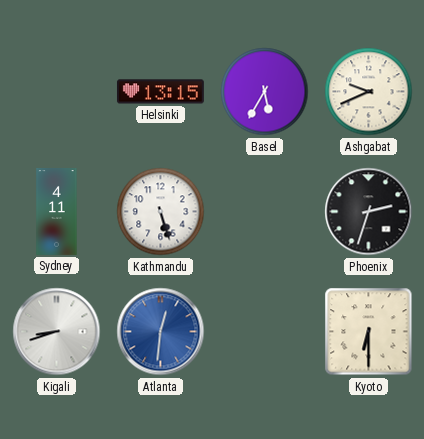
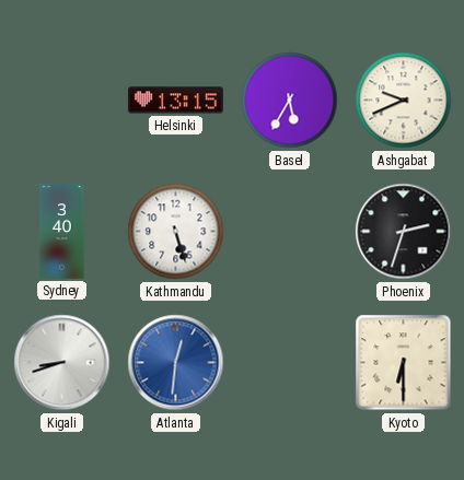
Sydney: 4:11 -> 3:40 (62, 232)
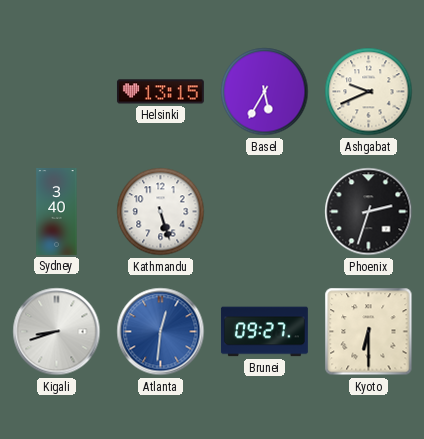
Brunei: none -> 09:27 (264, 332)
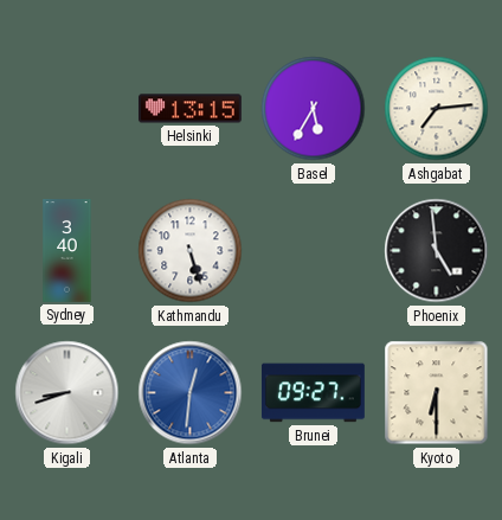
Ashgabat: 9:41 -> 7:14 (437, 109)
Phoenix: 2:33 -> 4:59 (437, 251)
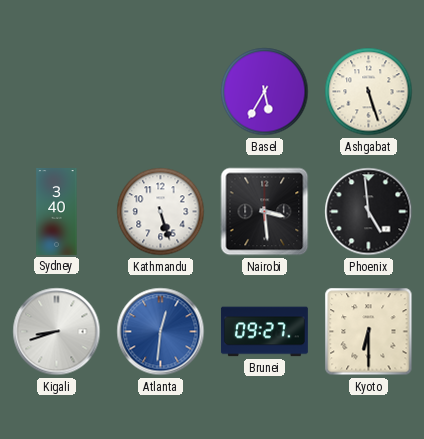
Helsinki: 13:15 -> none (189, 109)
Ashgabat: 7:14 -> 5:27 (369, 92)
Nairobi: none -> 3:29 (265, 212)
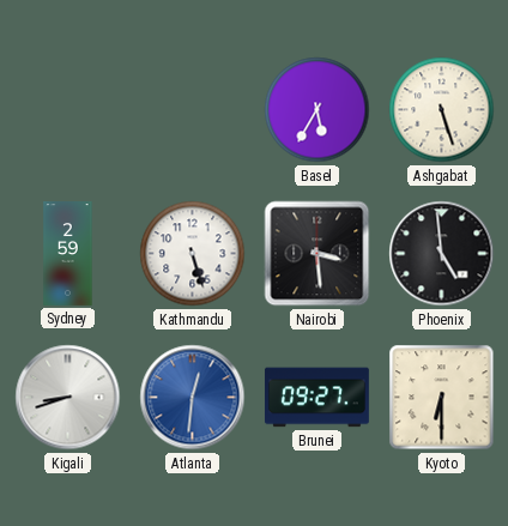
Sydney: 3:40 -> 2:59 (68, 254)
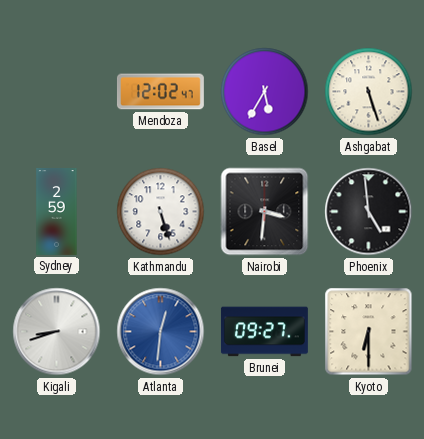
Mendoza: none -> 12:02 (160, 92)
Nairobi: 3:29 -> 3:31 (265, 212)
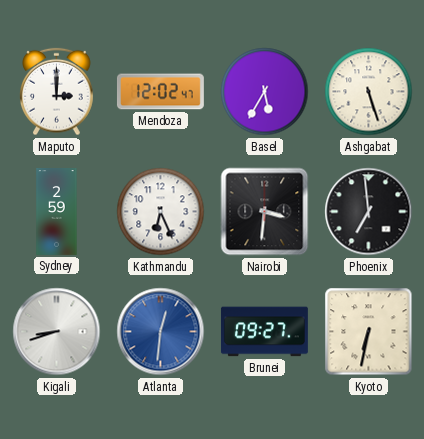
Maputo: none -> 3:00 (57, 92)
Kathmandu: 5:27 -> 6:26 (161, 212)
Phoenix: 4:59 -> 6:59 (369, 212)
Kyoto: 6:30 -> 6:32 (369, 332)
